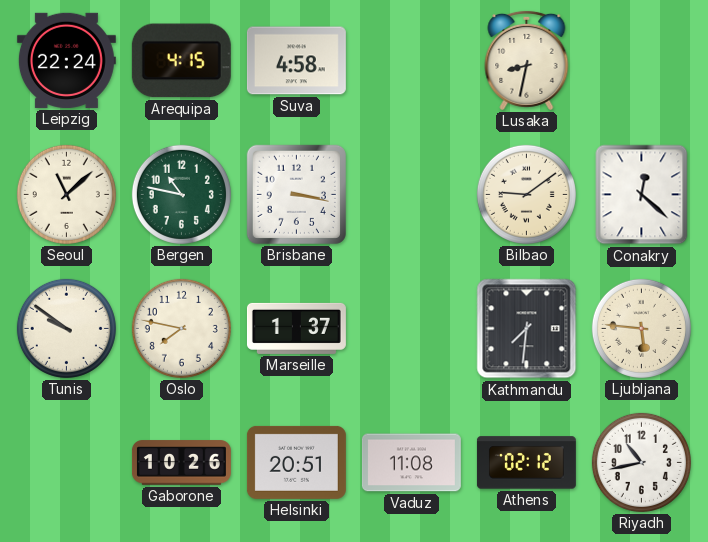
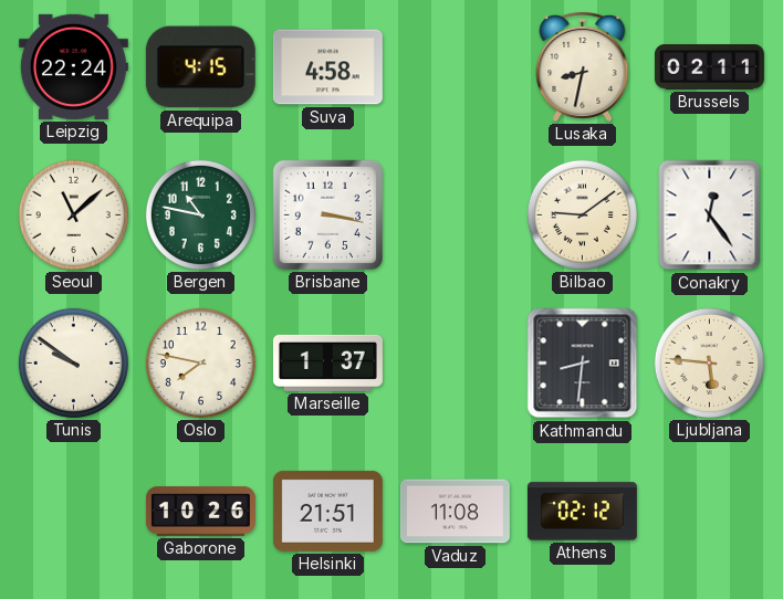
Brussels: none -> 02:11 (709, 67)
Conakry: 12:22 -> 12:24 (710, 216)
Kathmandu: 7:31 -> 8:31 (583, 364)
Helsinki: 20:51 -> 21:51 (327, 511)
Riyadh: 10:43 -> none (641, 462)
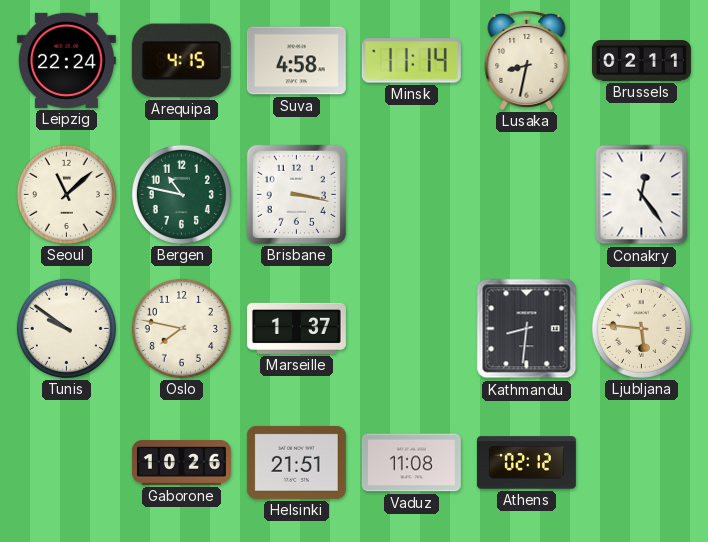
Minsk: none -> 11:14 (411, 61)
Bilbao: 9:09 -> none (582, 214)
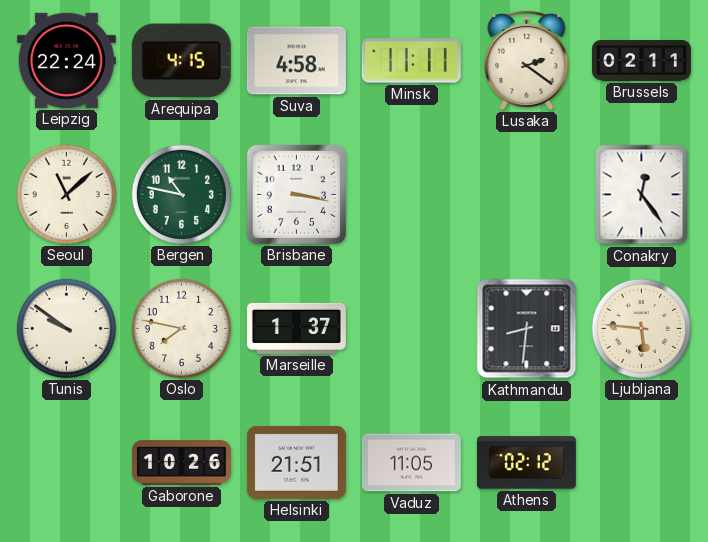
Minsk: 11:14 -> 11:11 (411, 61)
Lusaka: 8:32 -> 2:21 (527, 60)
Vaduz: 11:08 -> 11:05 (411, 463)
